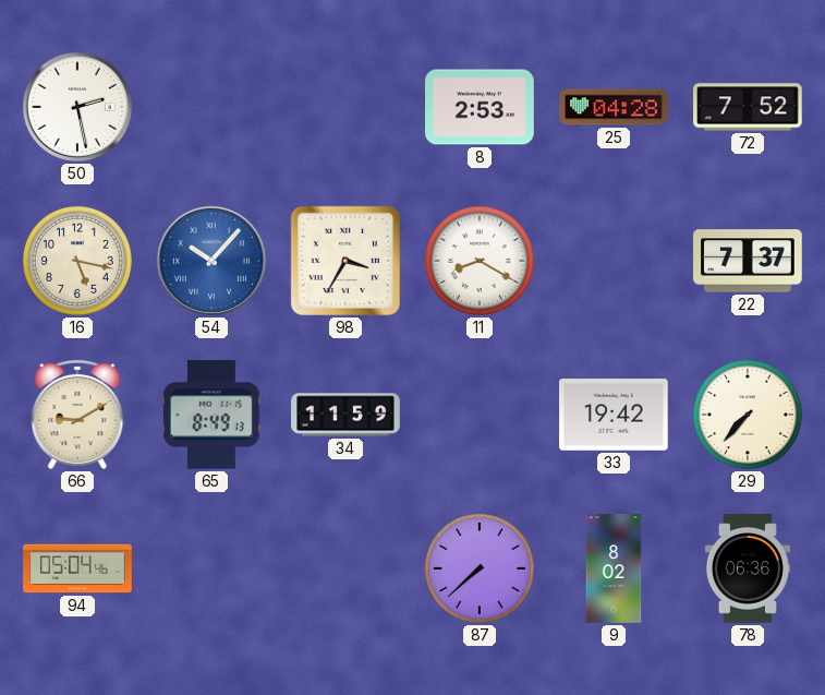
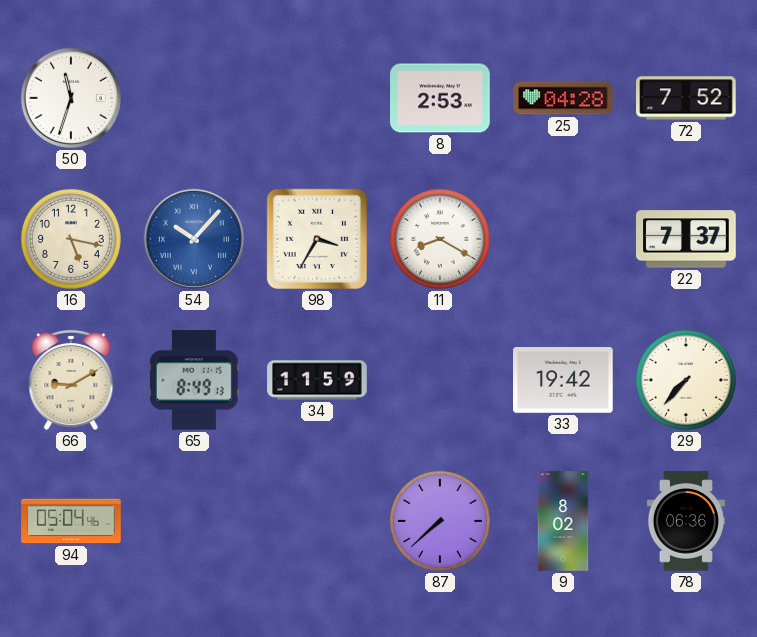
50: 2:28 -> 11:33 (71, 98)
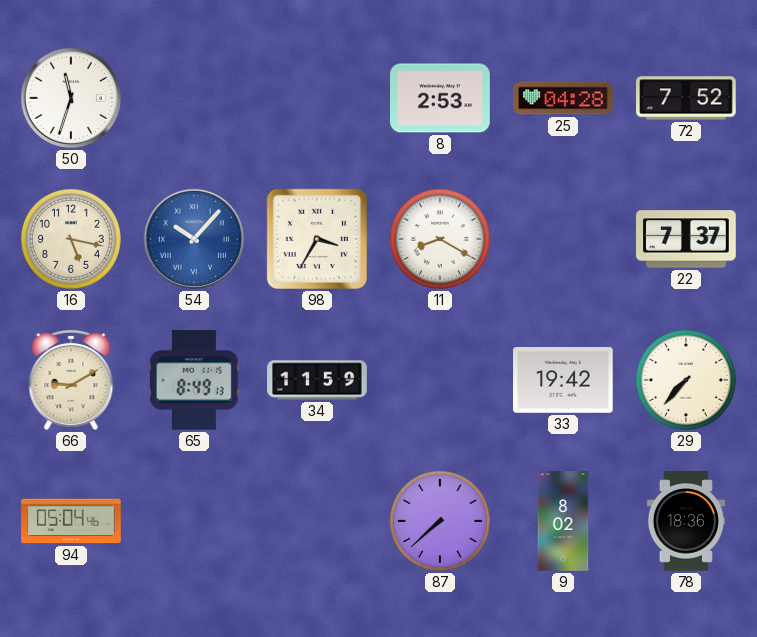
78: 06:36 -> 18:36 (686, 521)
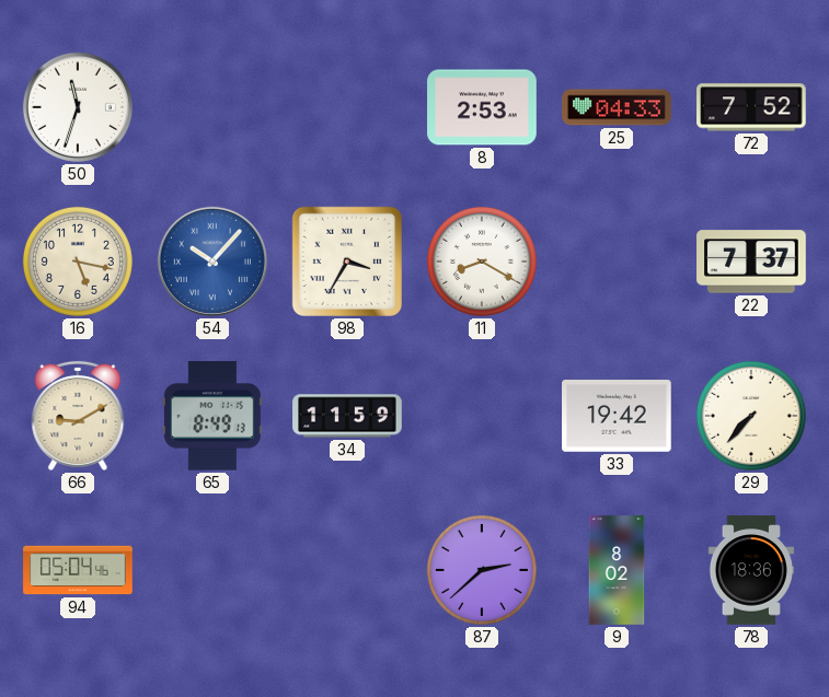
25: 04:28 -> 04:33 (617, 107)
87: 7:38 -> 2:38 (482, 570)
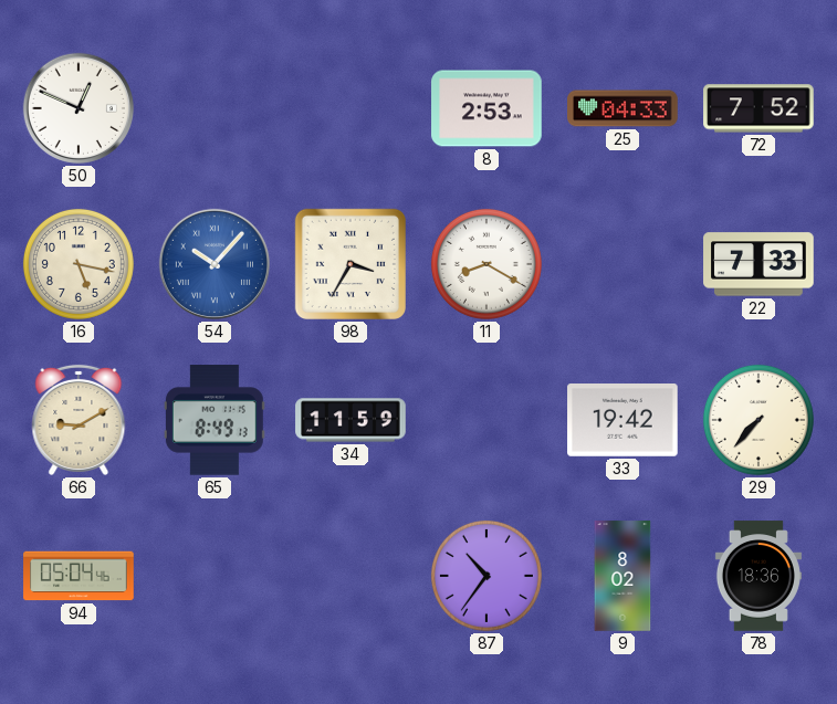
50: 11:33 -> 12:49 (79, 108)
22: 7:37 -> 7:33 (758, 264)
87: 2:38 -> 10:36 (486, 576)
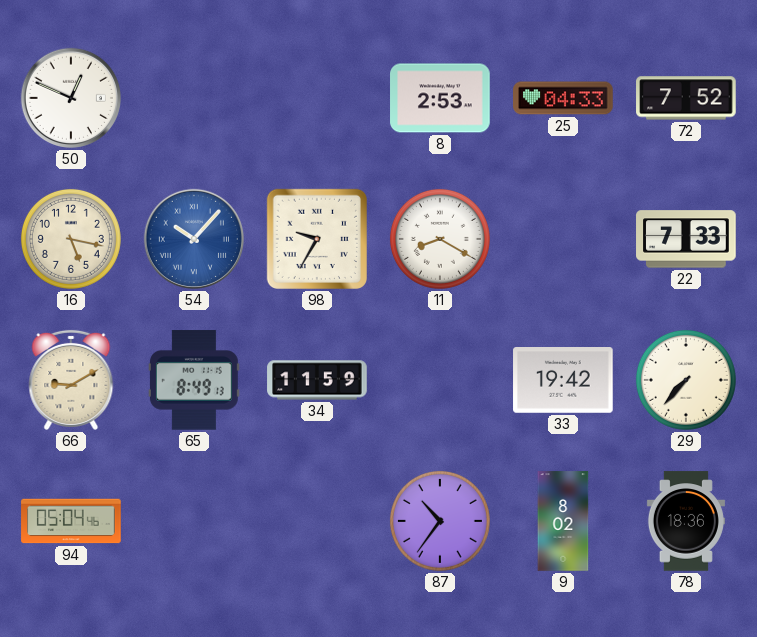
98: 3:35 -> 9:35 (317, 239)
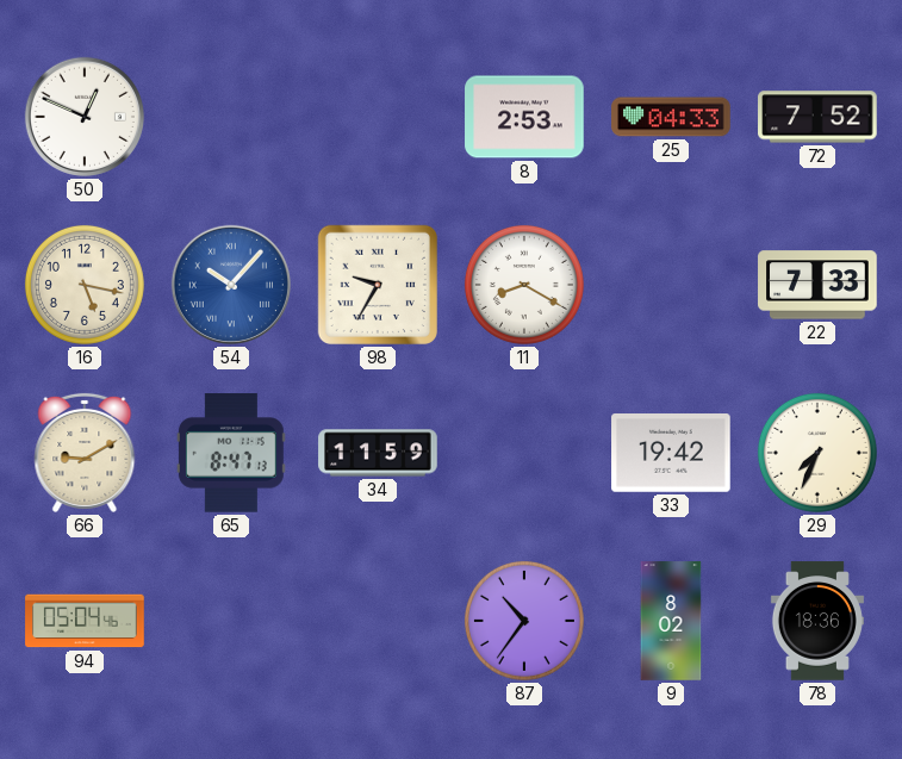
65: 8:49 -> 8:47 (231, 453)
29: 7:37 -> 7:34 (817, 453)
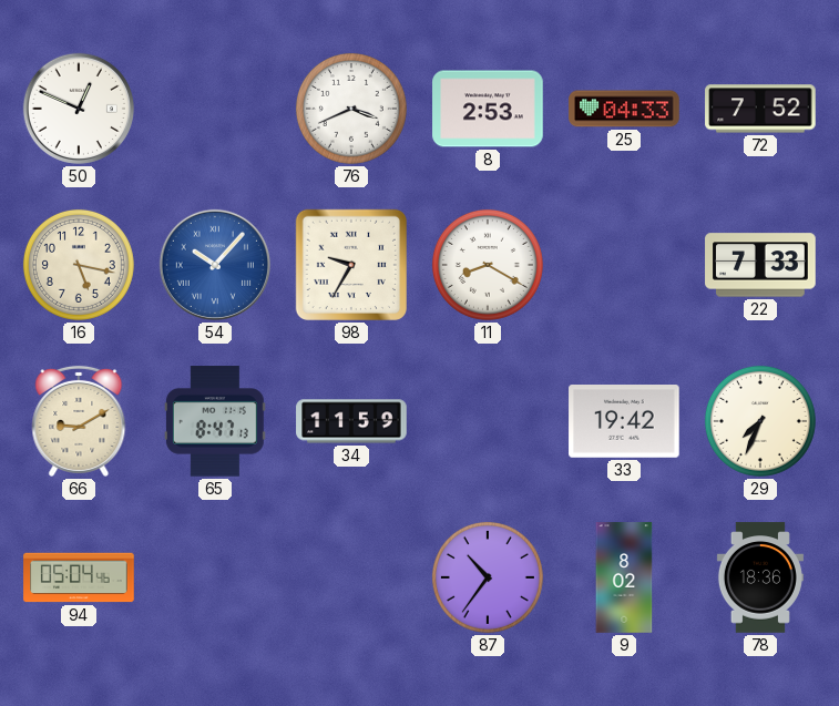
76: none -> 3:41 (351, 109)
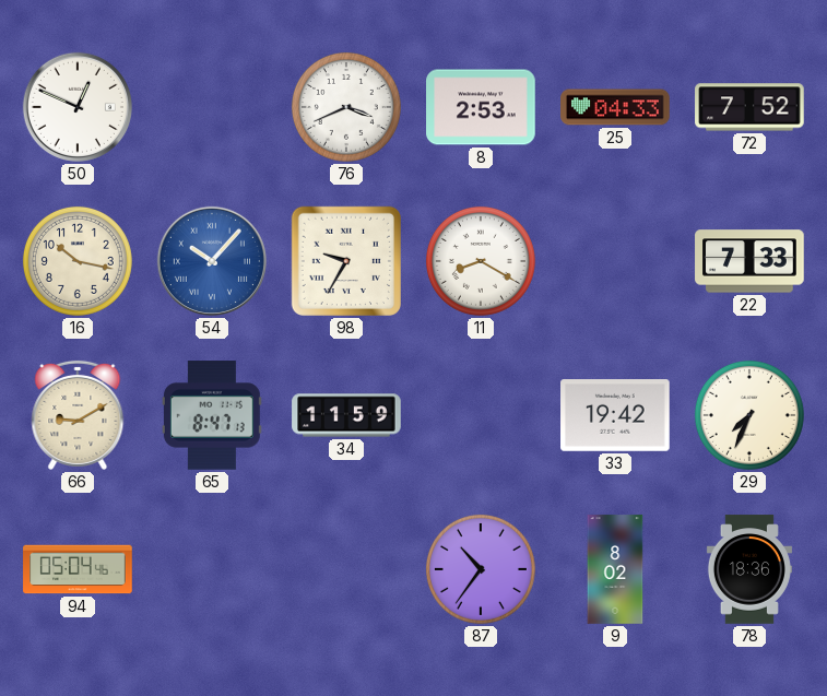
16: 5:17 -> 10:17 (78, 261)
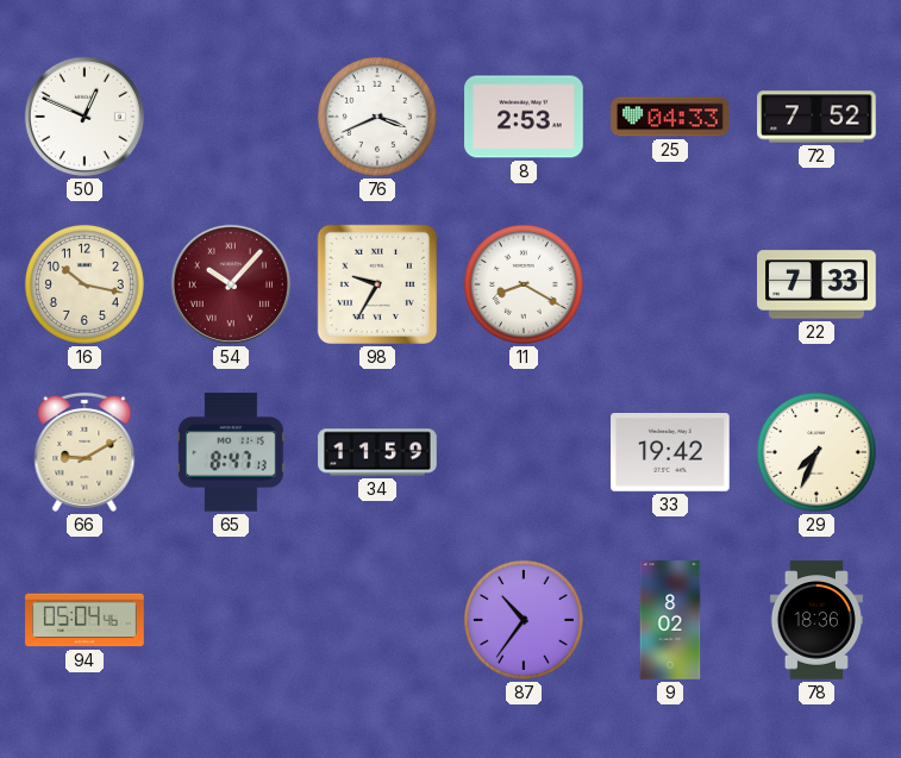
54 dial: blue -> burgundy (231, 284)
